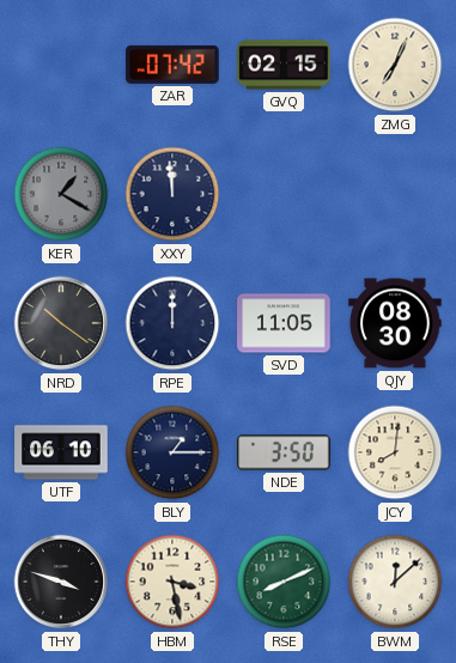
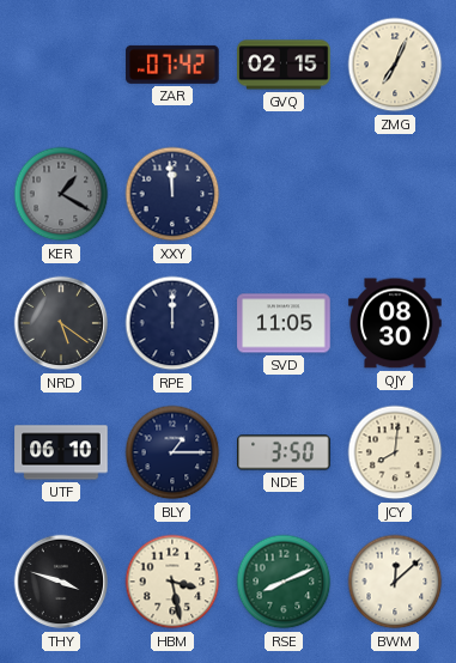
NRD: 10:21 -> 5:21 (61, 323)
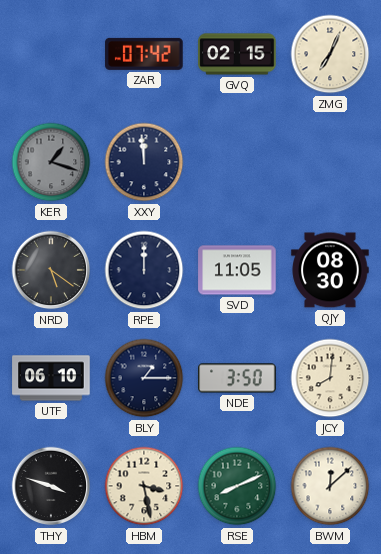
KER: 1:20 -> 1:18 (51, 162)
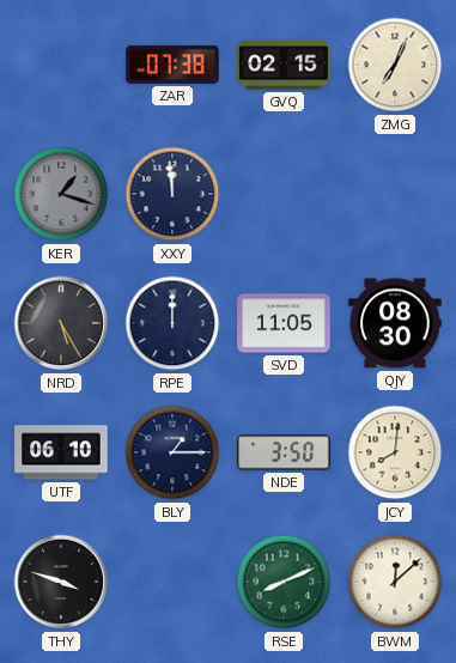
ZAR: 07:42 -> 07:38 (172, 65)
NRD: 5:21 -> 5:25 (61, 323)
HBM: 3:28 -> none (144, 486)
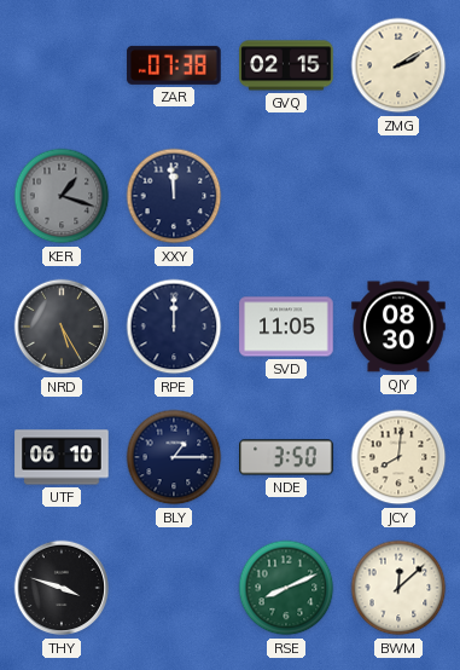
ZMG: 7:04 -> 2:10 (398, 65)
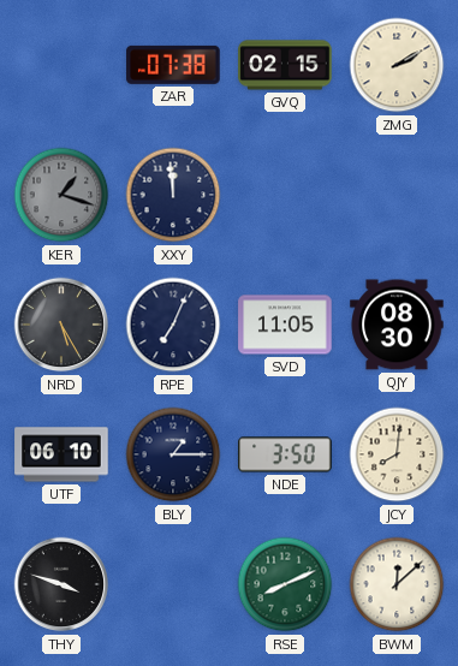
RPE: 12:00 -> 7:04 (173, 325)
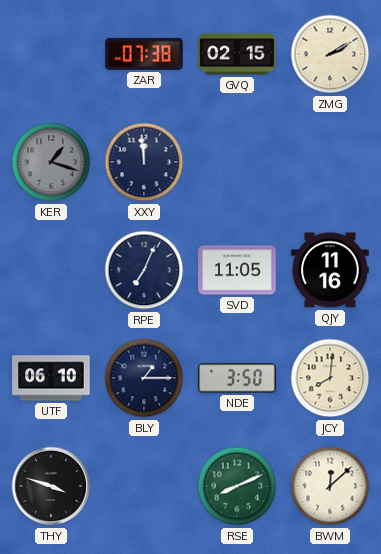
NRD: 5:25 -> none (61, 325)
QJY: 08:30 -> 11:16 (330, 270)
